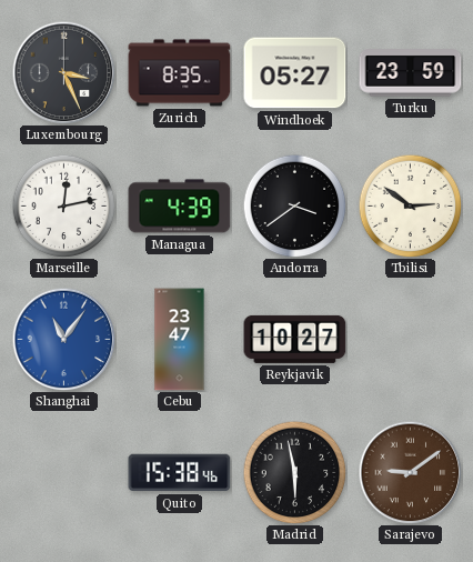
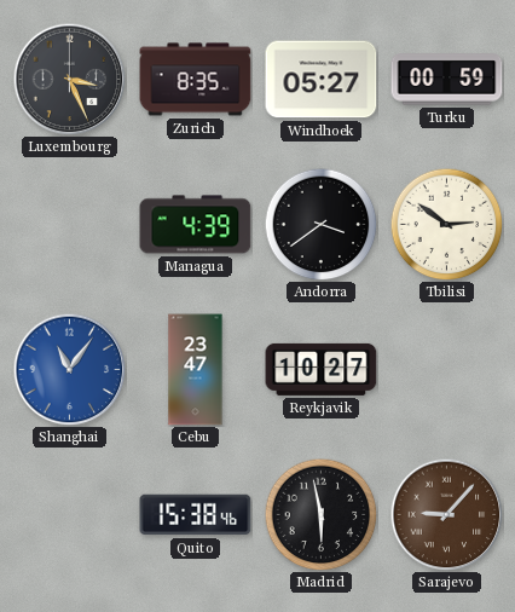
Turku: 23:59 -> 00:59 (447, 80)
Marseille: 12:13 -> none (63, 205)
Sarajevo: 9:09 -> 9:07 (446, 514)
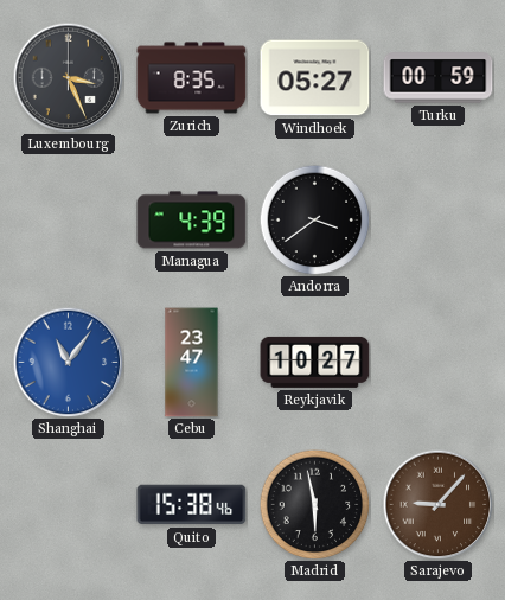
Tbilisi: 2:51 -> none (446, 224)
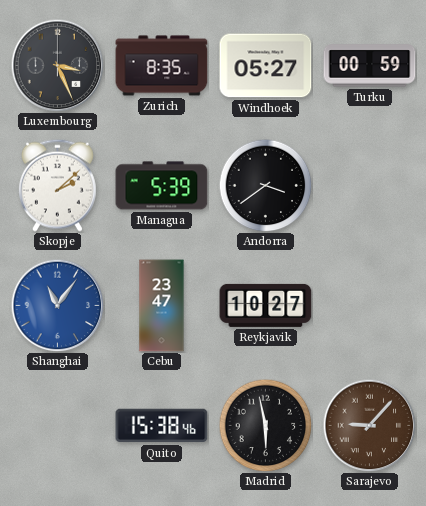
Skopje: none -> 2:08 (57, 185)
Managua: 4:39 -> 5:39 (162, 186)
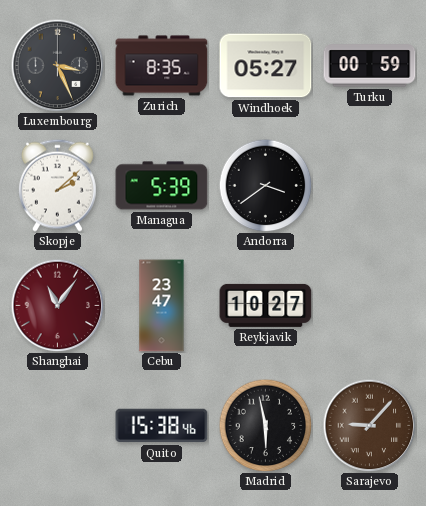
Shanghai dial: blue -> burgundy (57, 305)
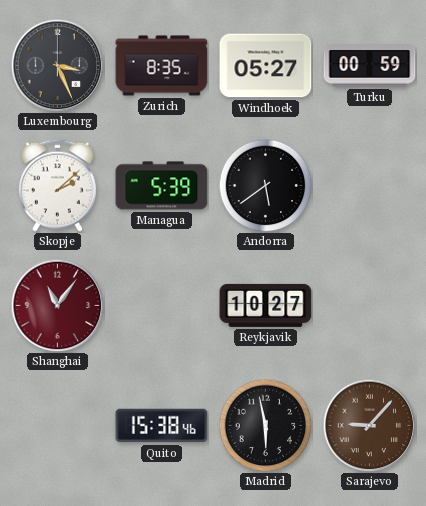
Andorra: 3:39 -> 5:39 (265, 185)
Cebu: 23:47 -> none (162, 306)
